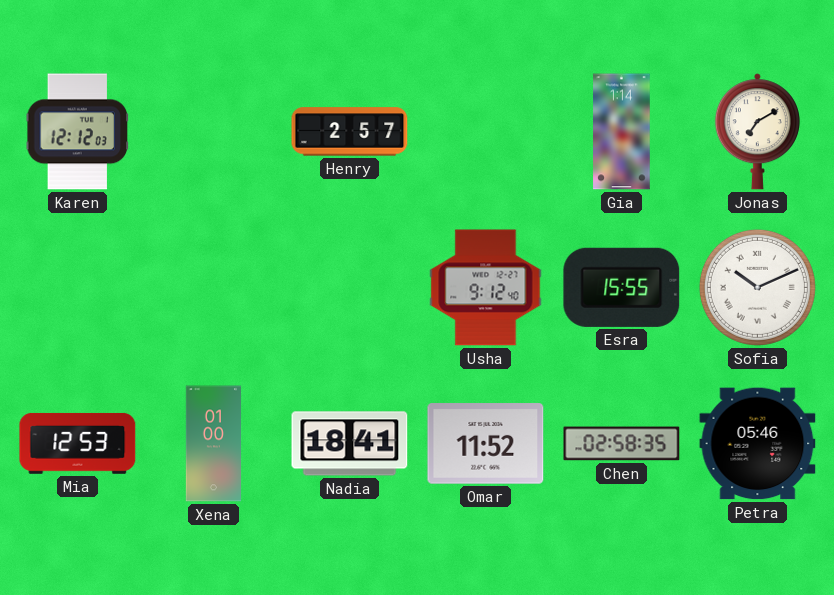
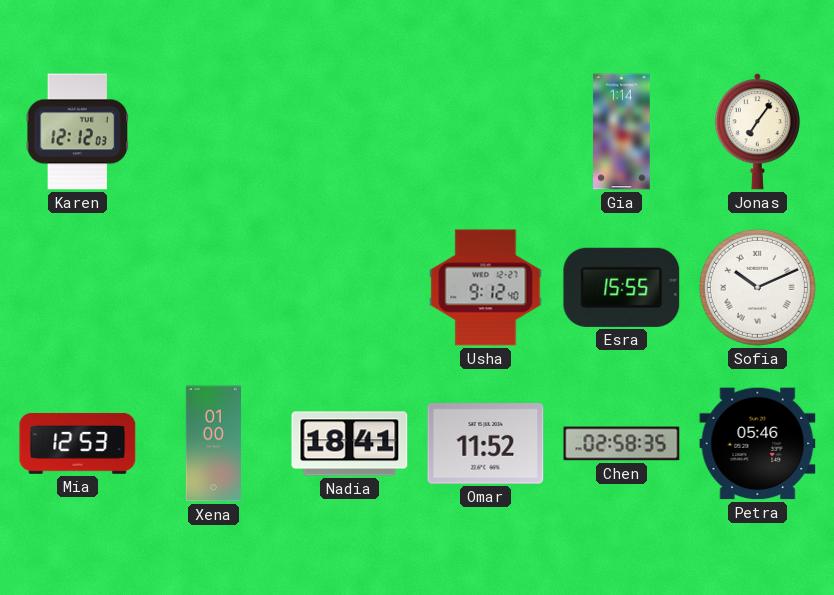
Henry: 2:57 -> none (350, 132)
Jonas: 7:10 -> 7:06 (757, 132)
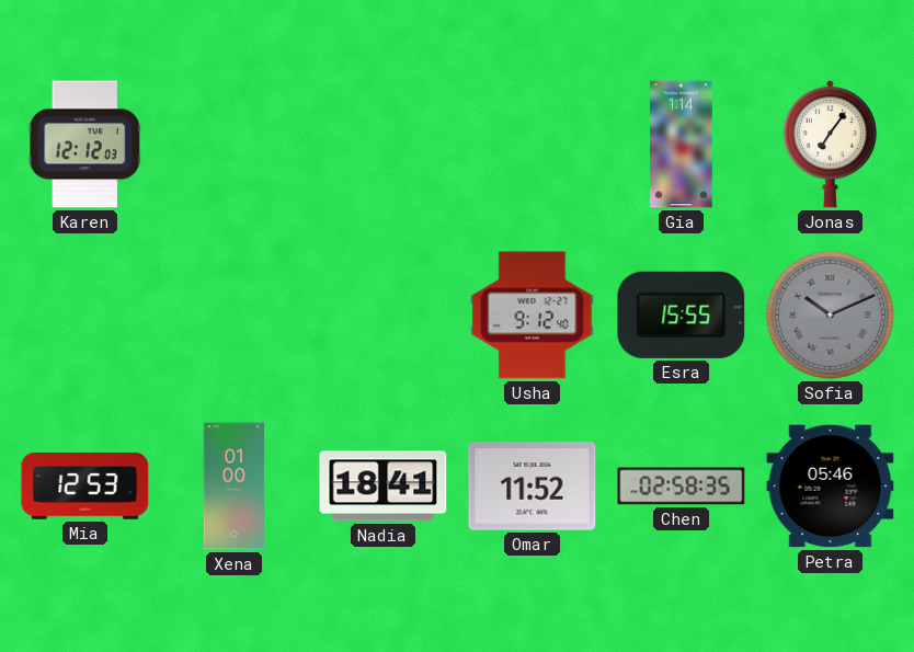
Sofia dial: white -> grey (830, 314)
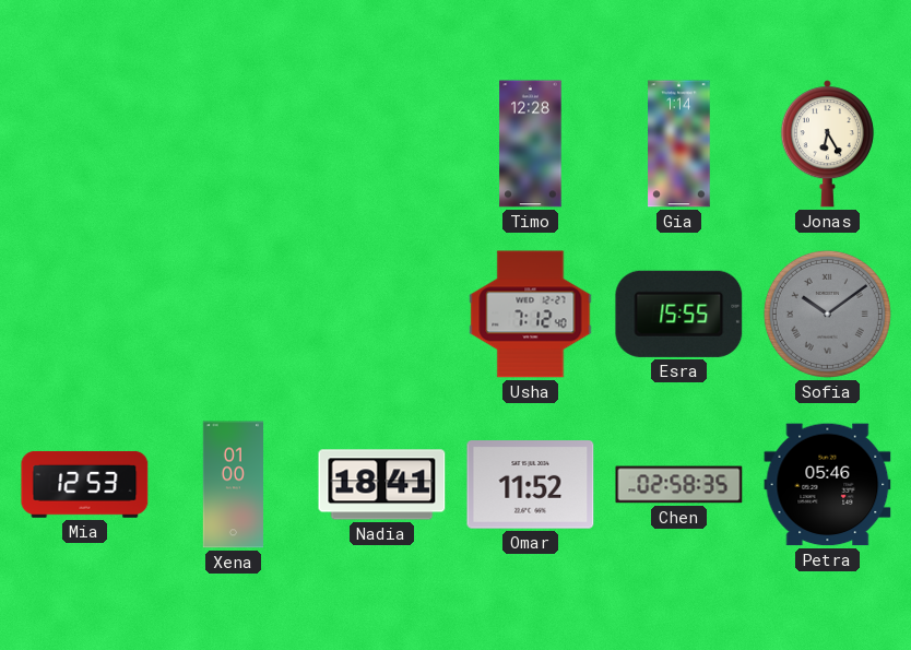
Karen: 12:12 -> none (85, 145)
Timo: none -> 12:28 (531, 144)
Jonas: 7:06 -> 6:25 (827, 144)
Usha: 9:12 -> 7:12 (531, 315)
Sofia: 10:11 -> 10:09 (827, 314)
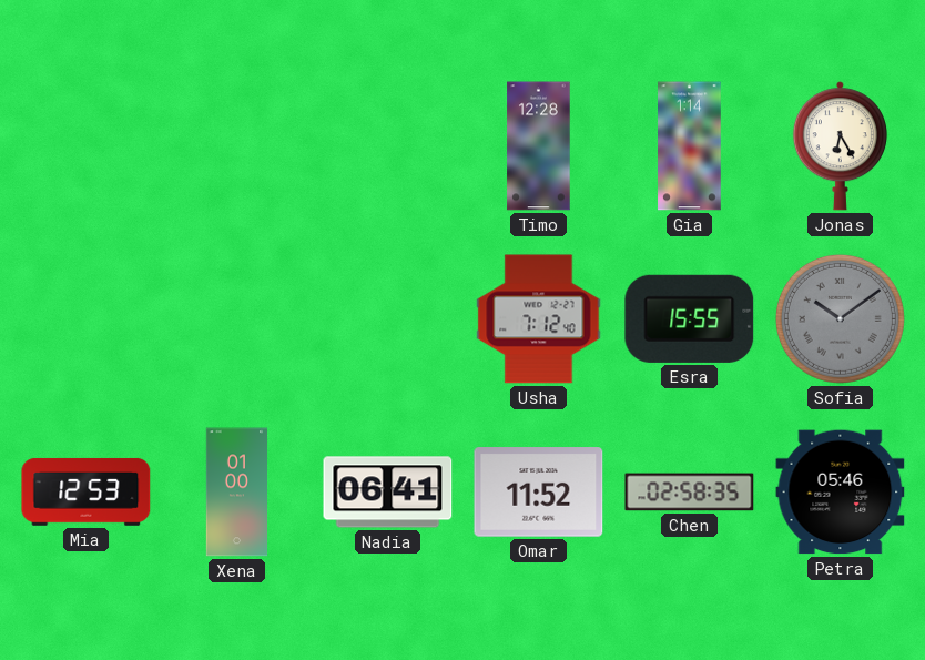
Nadia: 18:41 -> 06:41 (388, 493)
